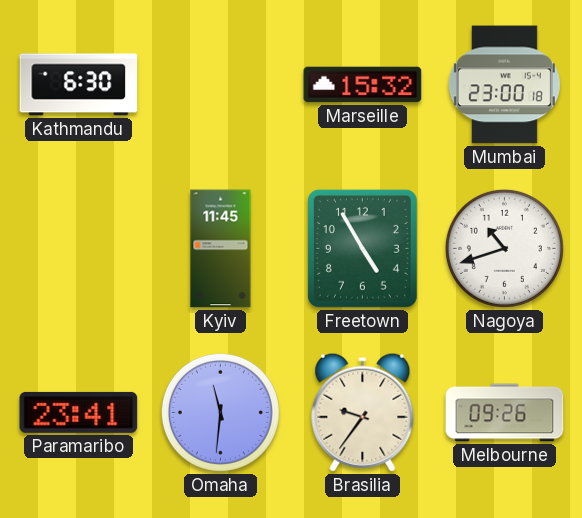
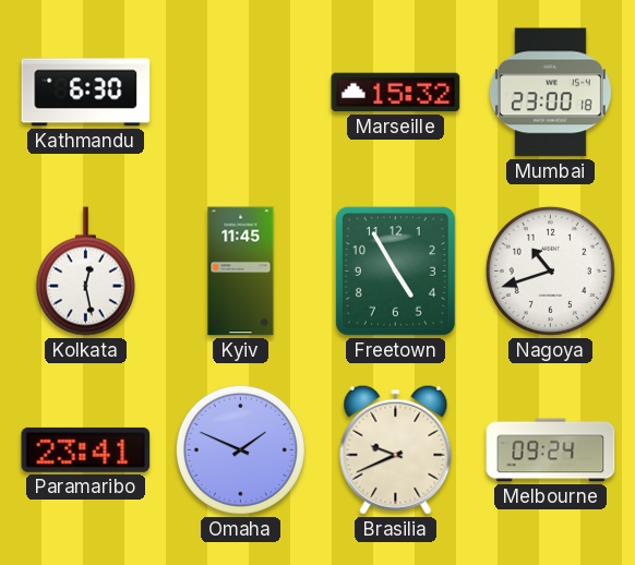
Kolkata: none -> 12:28 (85, 272)
Omaha: 11:31 -> 1:49 (240, 449)
Brasilia: 9:36 -> 9:41 (396, 449)
Melbourne: 09:26 -> 09:24 (551, 450)
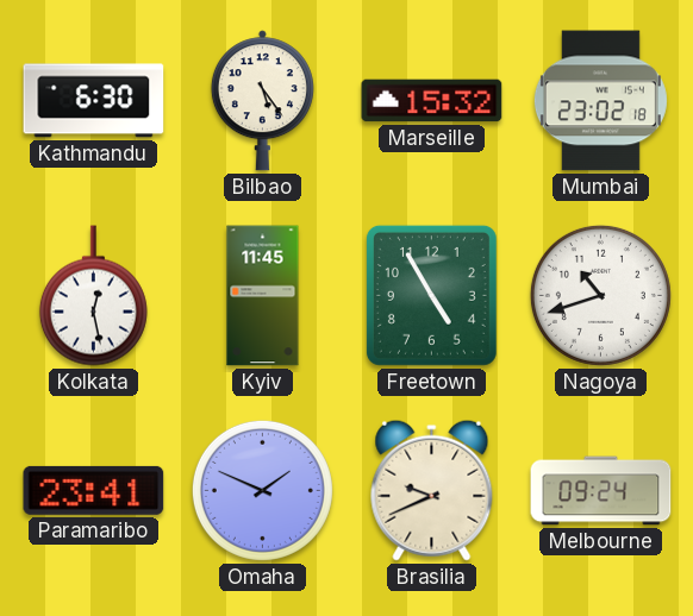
Bilbao: none -> 5:24 (262, 101)
Mumbai: 23:00 -> 23:02 (600, 101)
